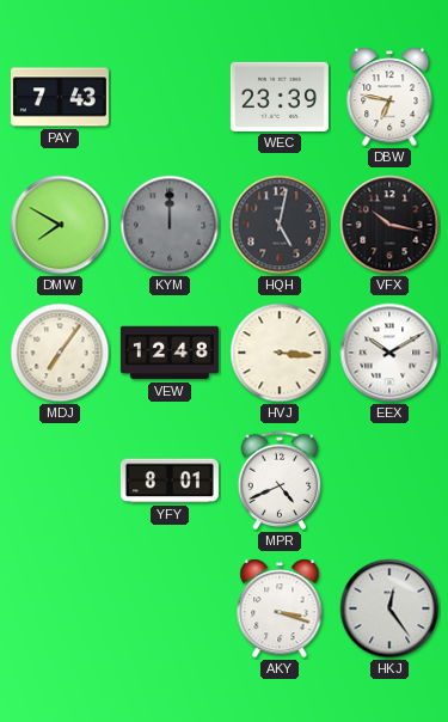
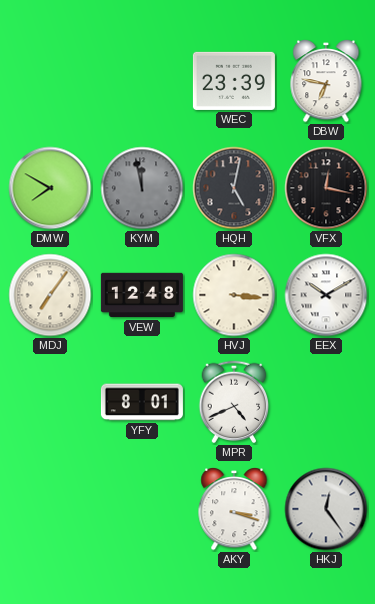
PAY: 7:43 -> none (60, 97)
KYM: 12:00 -> 11:58 (142, 188)
VFX: 10:17 -> 12:17 (326, 188)
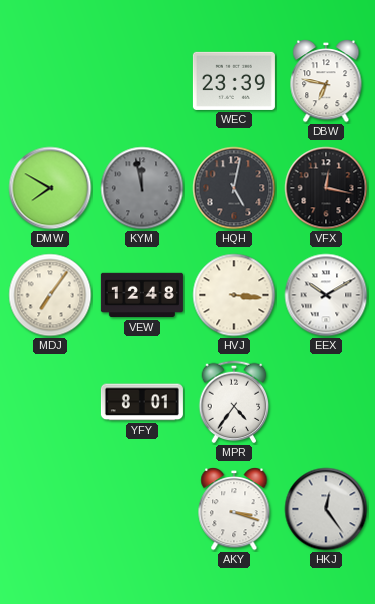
MPR: 4:41 -> 4:36 (234, 402)
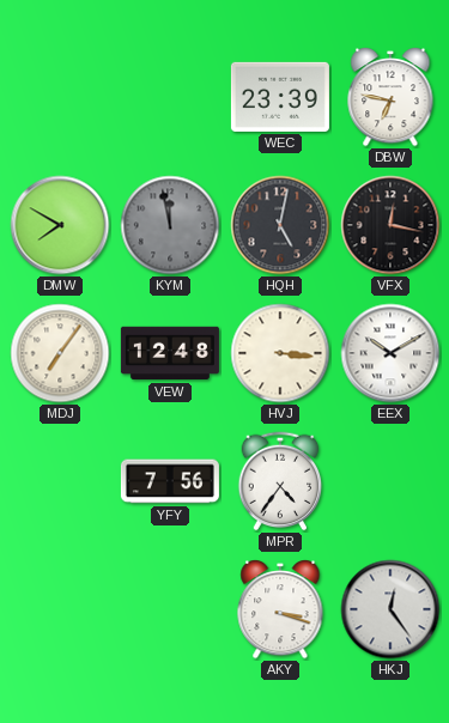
YFY: 8:01 -> 7:56 (170, 481)
